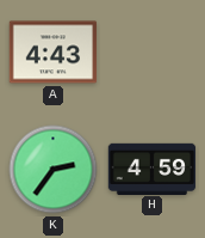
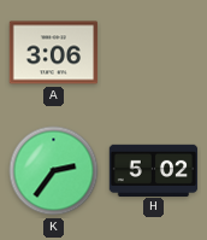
A: 4:43 -> 3:06 (54, 53)
H: 4:59 -> 5:02 (154, 170)
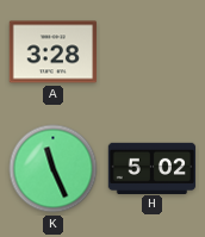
A: 3:06 -> 3:28 (54, 52)
K: 2:36 -> 11:26 (54, 169)
